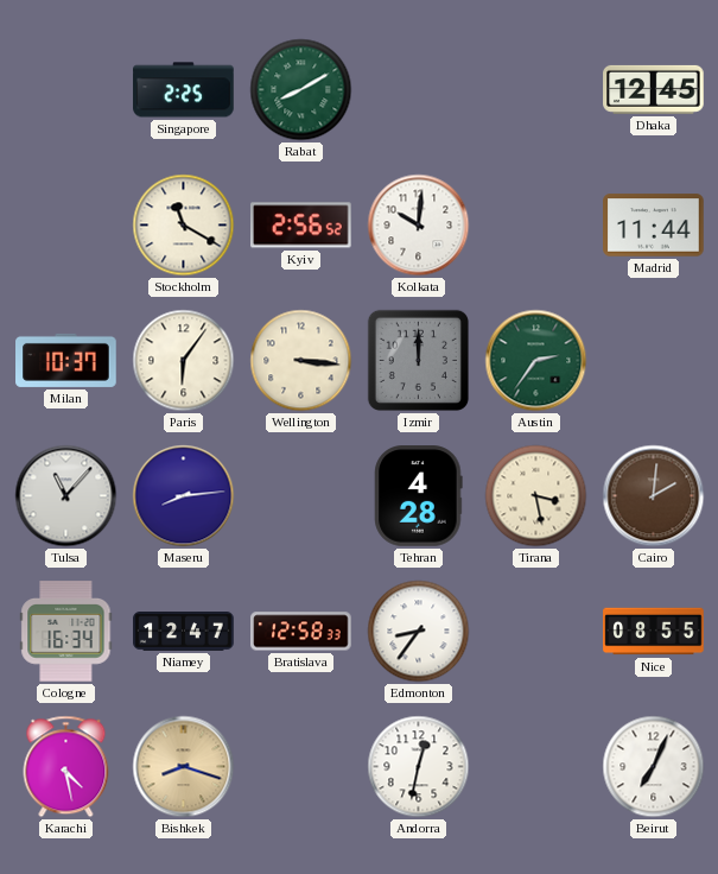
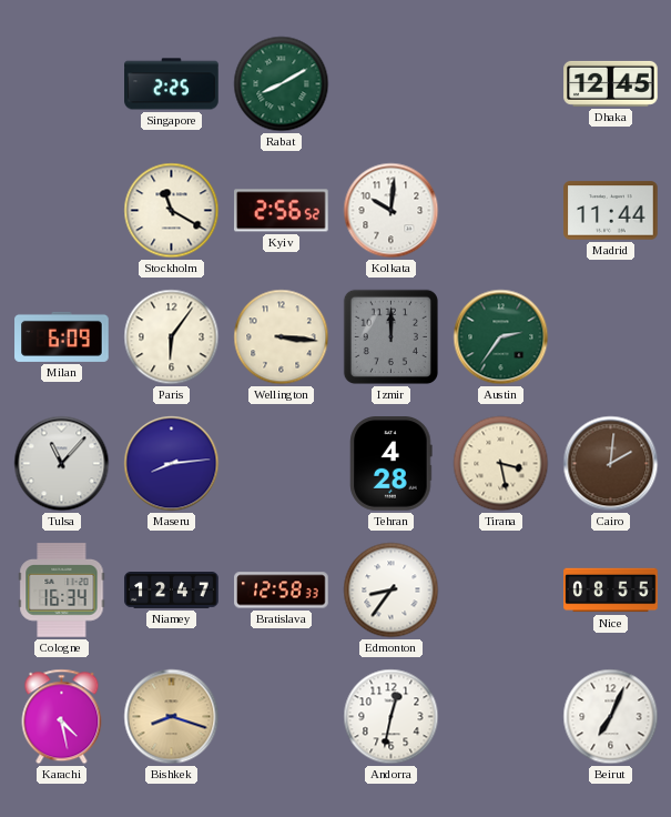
Milan: 10:37 -> 6:09 (62, 336)
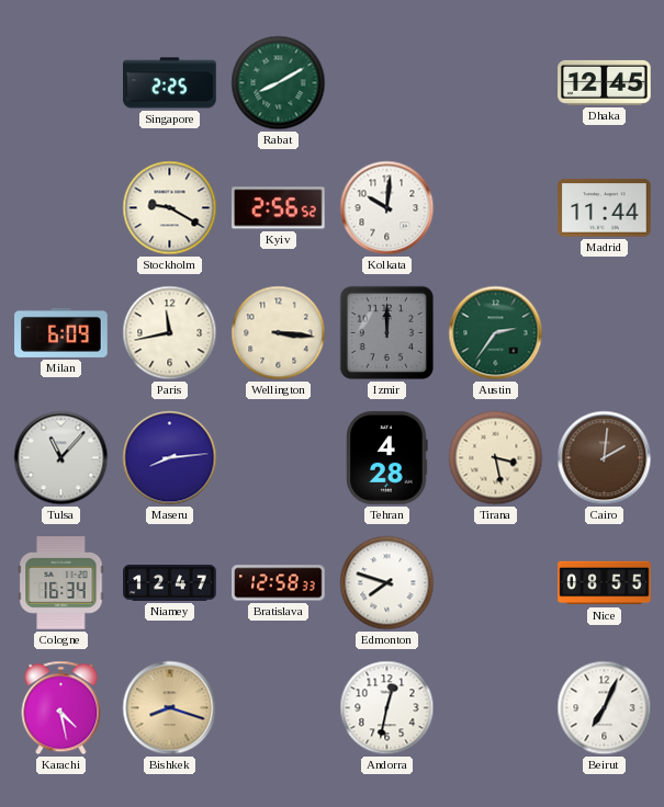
Stockholm: 11:20 -> 9:20 (170, 208)
Paris: 6:06 -> 11:43 (170, 333)
Edmonton: 8:36 -> 7:48 (387, 583)
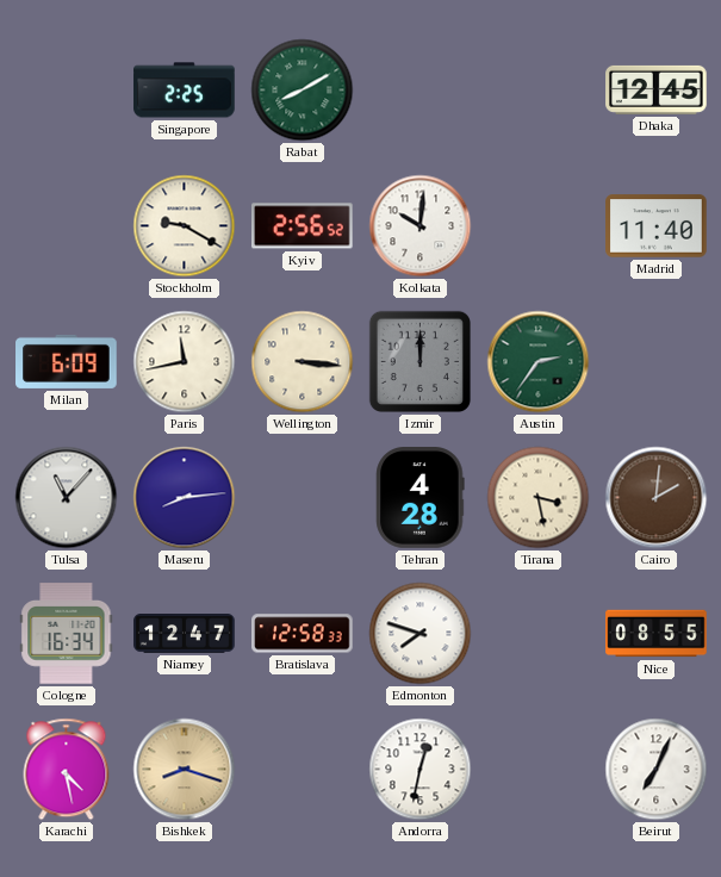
Madrid: 11:44 -> 11:40 (657, 226)
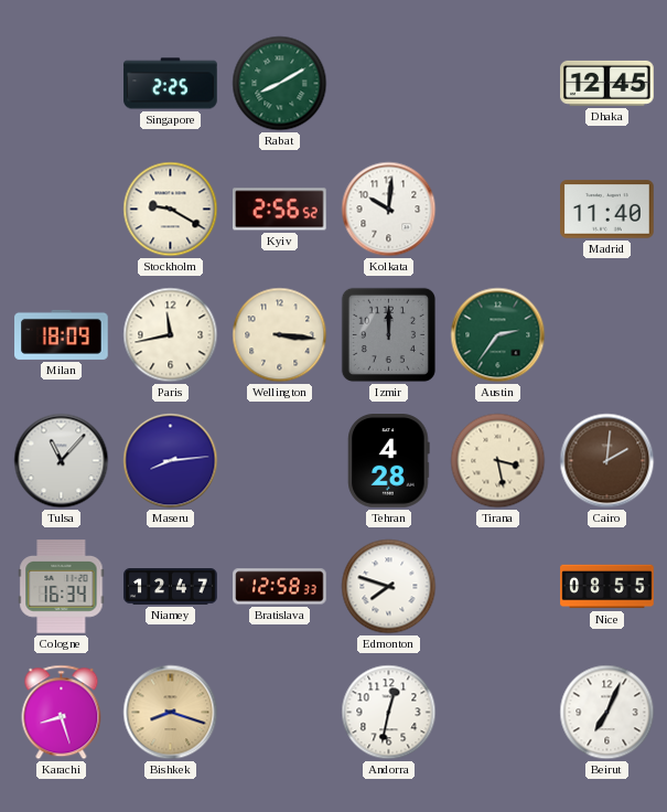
Milan: 6:09 -> 18:09 (62, 334)
Karachi: 4:28 -> 8:27 (62, 713)
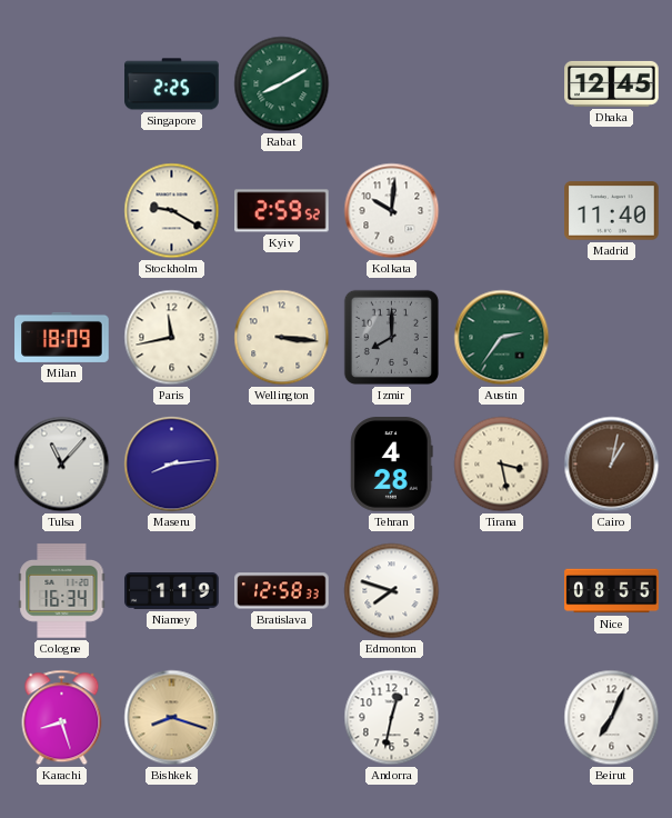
Kyiv: 2:56 -> 2:59 (282, 211)
Izmir: 12:00 -> 8:00 (391, 337)
Cairo: 2:01 -> 1:02 (612, 465)
Niamey: 12:47 -> 1:19 (172, 591)
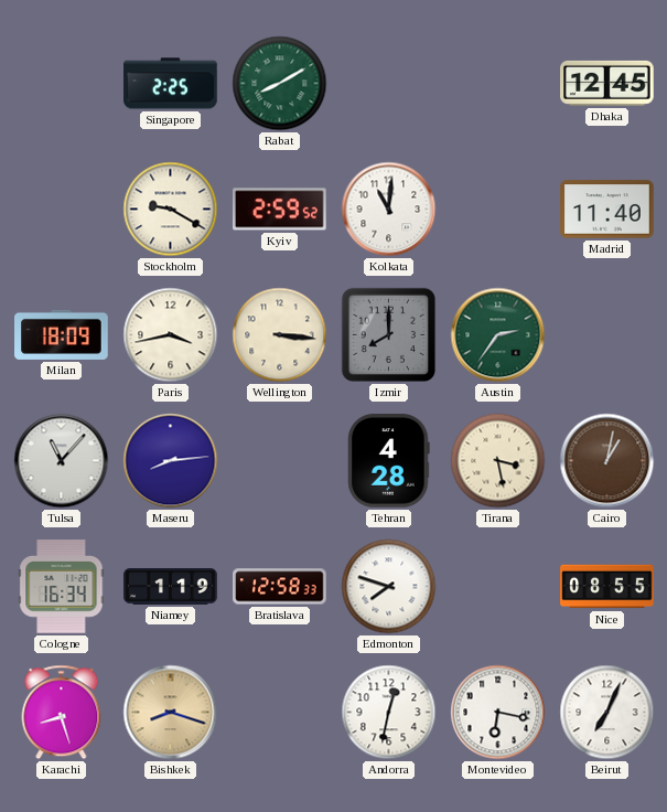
Kolkata: 10:01 -> 11:01 (389, 210)
Paris: 11:43 -> 3:43 (171, 335)
Montevideo: none -> 6:17 (498, 713)
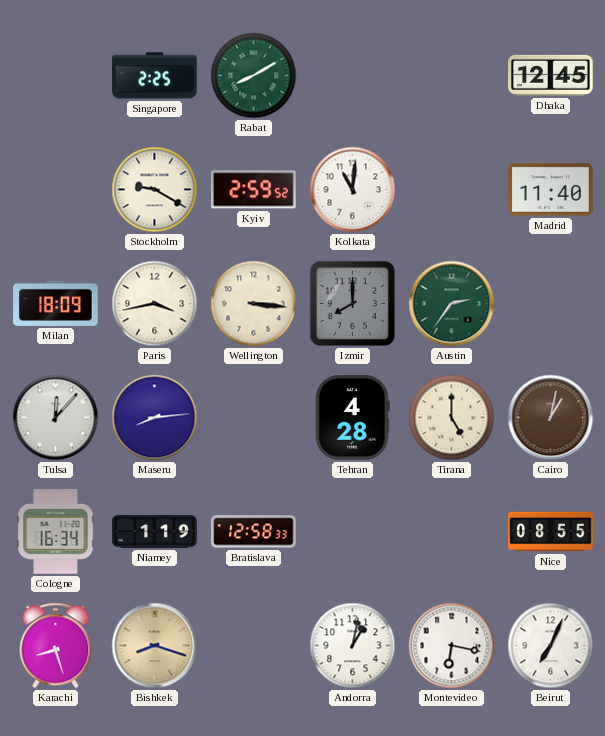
Tulsa: 11:07 -> 12:07 (56, 418)
Tirana: 3:28 -> 5:00 (452, 418)
Edmonton: 7:48 -> none (389, 587)
Andorra: 12:32 -> 1:02 (353, 646)
